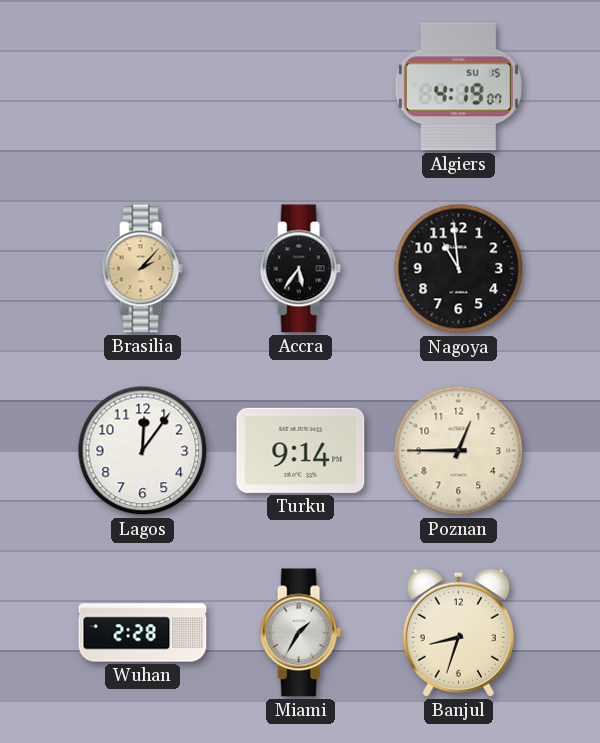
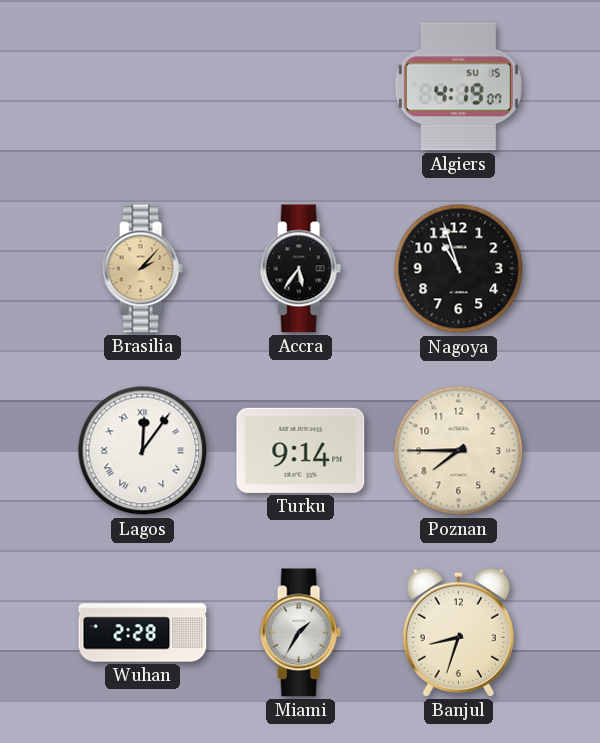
Nagoya: 10:59 -> 10:57 (459, 269)
Lagos numerals: Arabic -> Roman (143, 451)
Poznan: 12:45 -> 7:45 (459, 451)
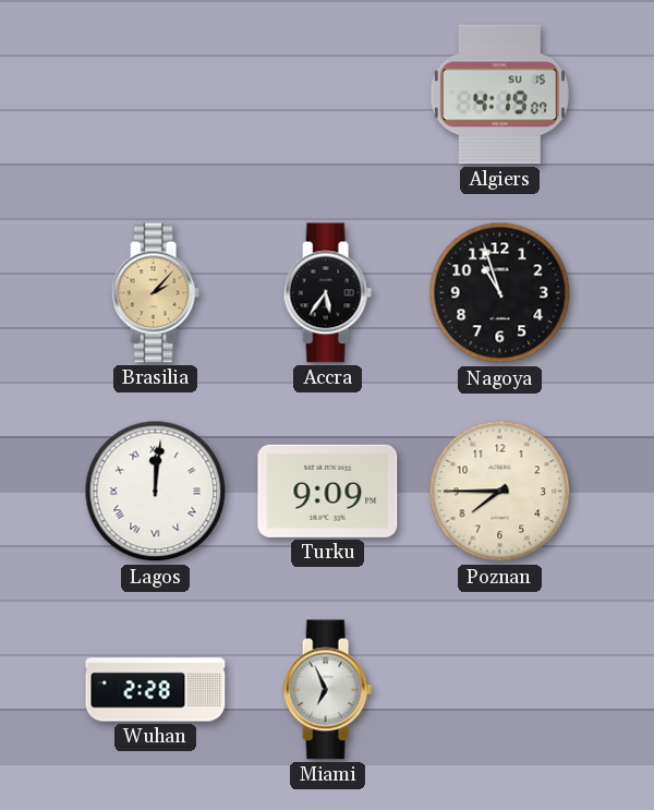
Lagos: 12:06 -> 12:01 (156, 492)
Turku: 9:14 -> 9:09 (328, 491)
Miami: 1:35 -> 6:56 (327, 690)
Banjul: 8:33 -> none (458, 632)
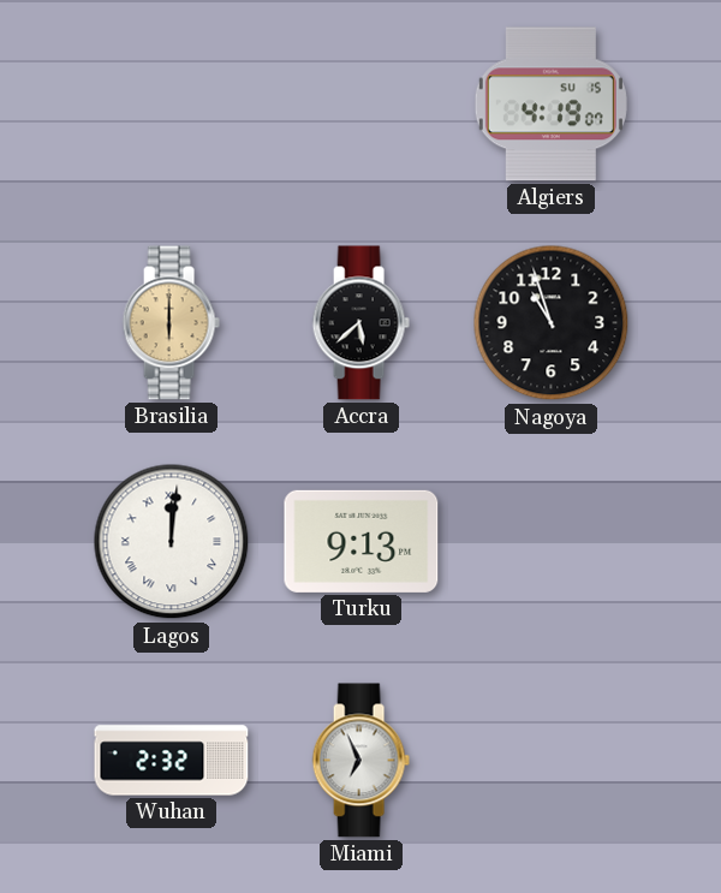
Brasilia: 2:07 -> 6:00 (171, 323)
Accra: 5:36 -> 5:38 (360, 323)
Turku: 9:09 -> 9:13 (362, 541)
Poznan: 7:45 -> none (500, 492)
Wuhan: 2:28 -> 2:32 (172, 761)
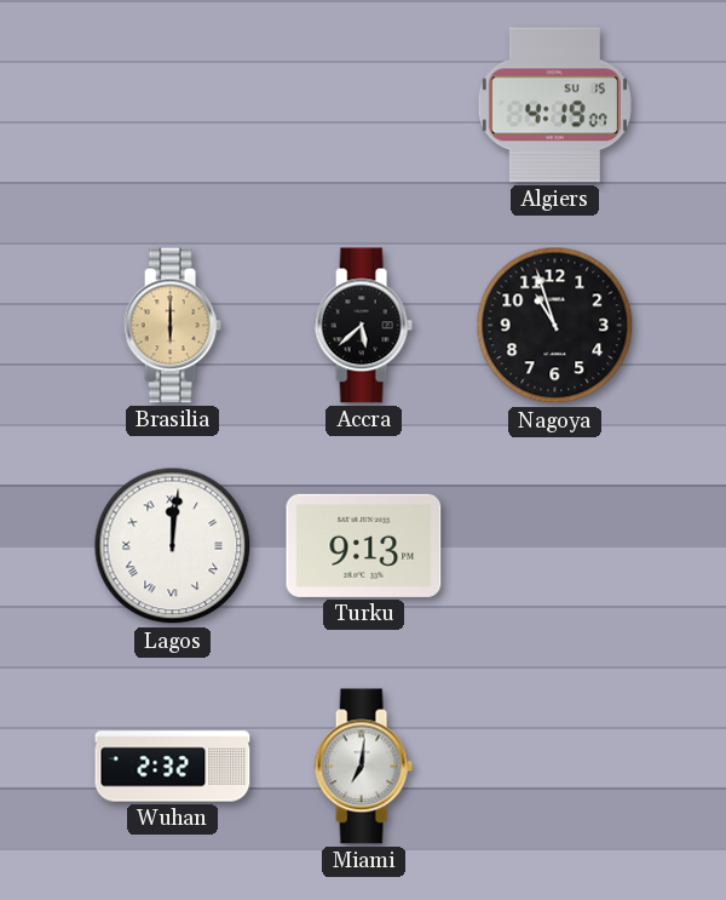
Miami: 6:56 -> 7:01 (363, 767)
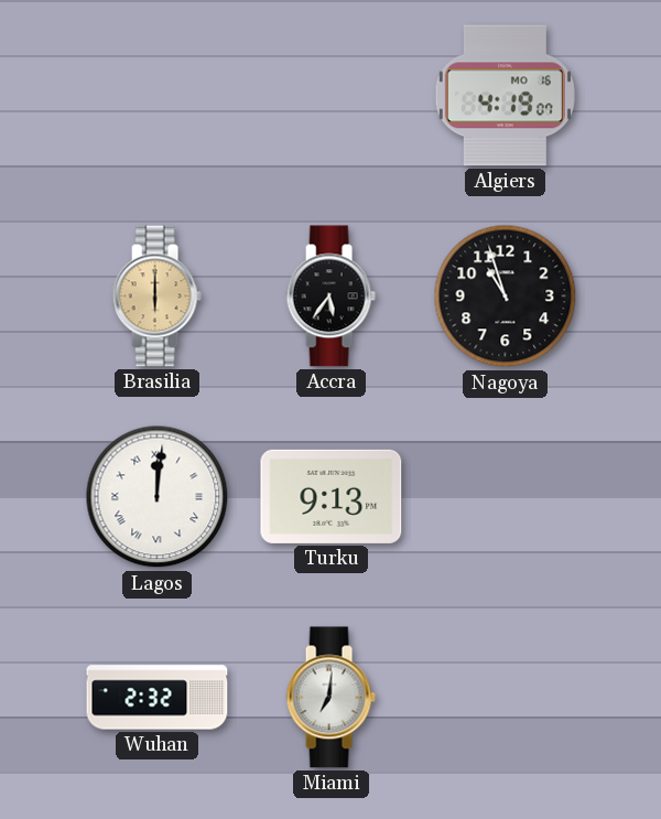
Algiers date: SU 15 -> MO 16 (505, 96)
Accra: 5:38 -> 5:36 (330, 297)
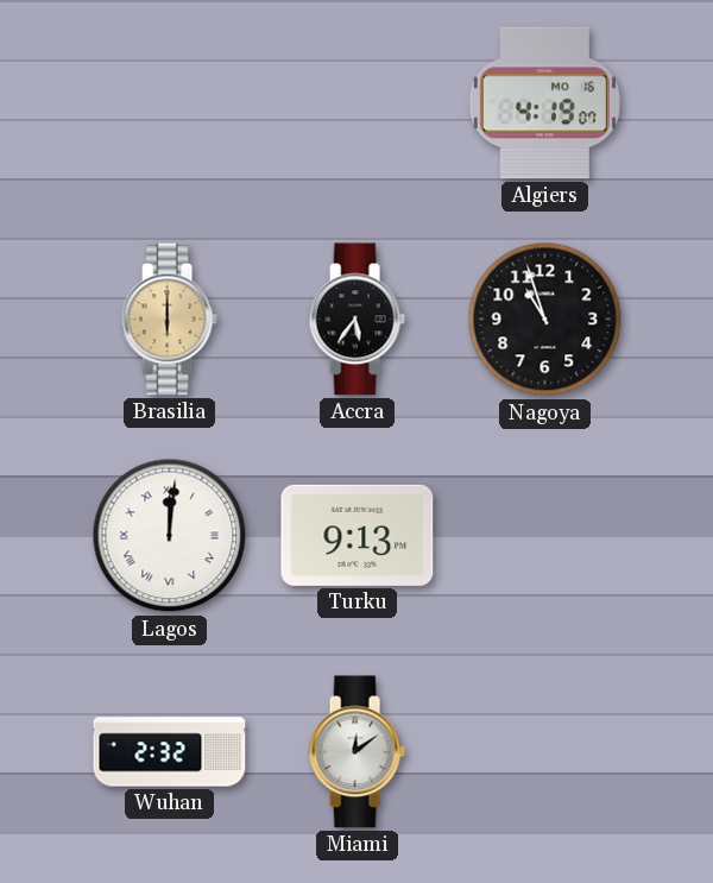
Miami: 7:01 -> 12:09 (356, 752)
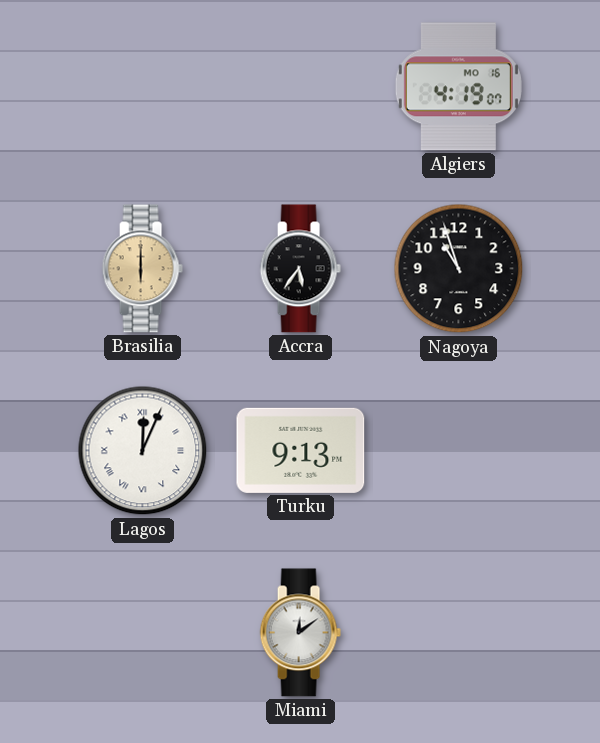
Lagos: 12:01 -> 12:04 (143, 451)
Wuhan: 2:32 -> none (170, 752)
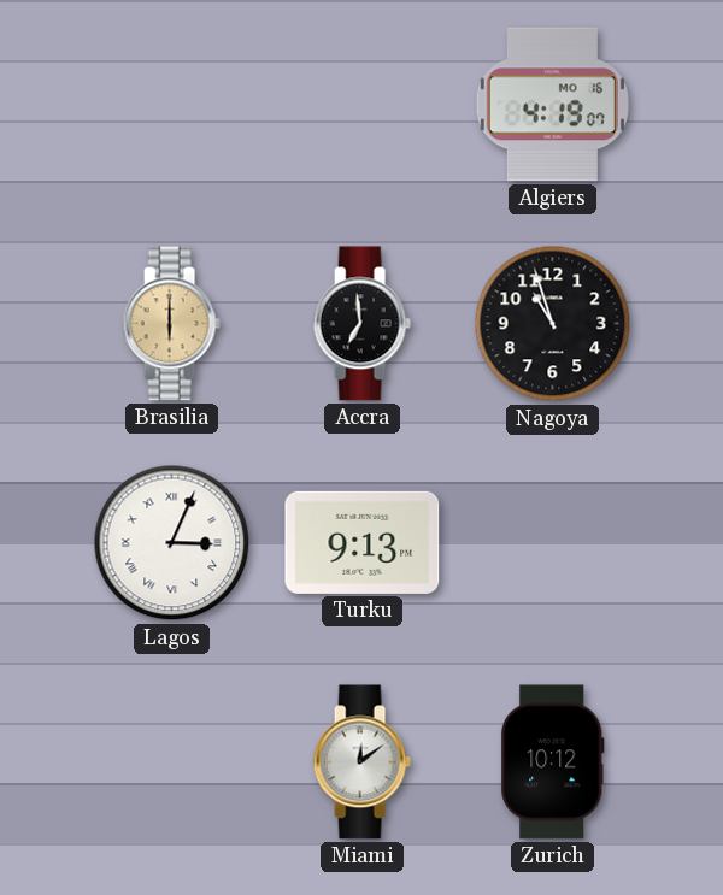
Accra: 5:36 -> 6:59 (361, 324)
Lagos: 12:04 -> 3:04 (172, 543)
Zurich: none -> 10:12 (553, 762)
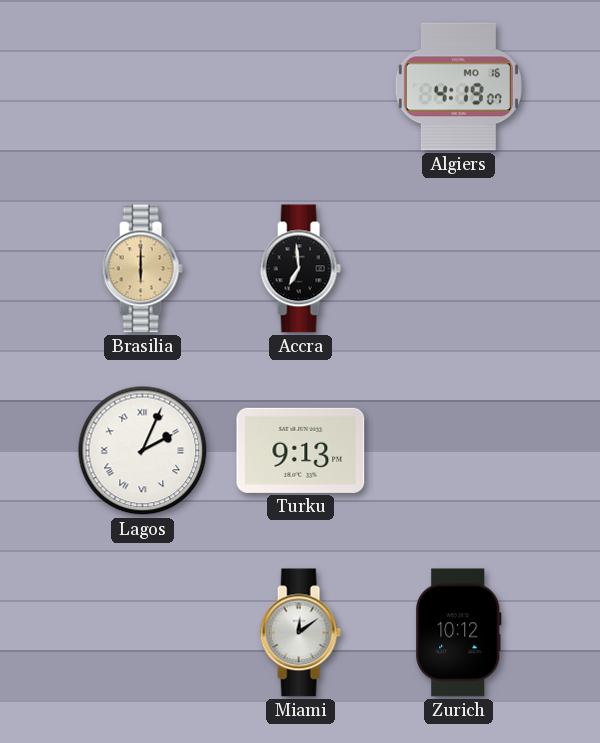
Nagoya: 10:57 -> none (553, 324)
Lagos: 3:04 -> 2:04 (143, 451)
